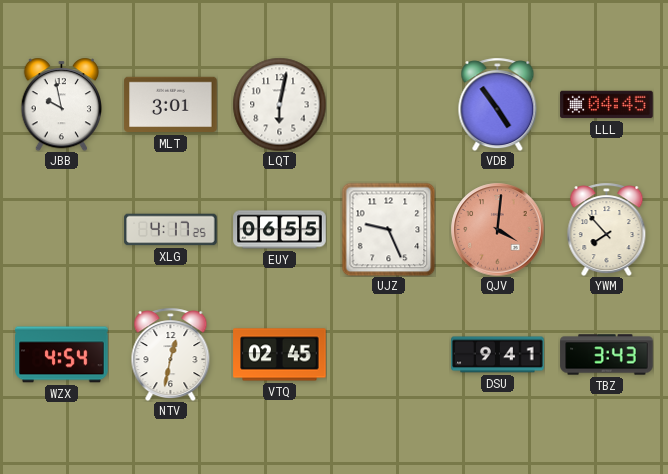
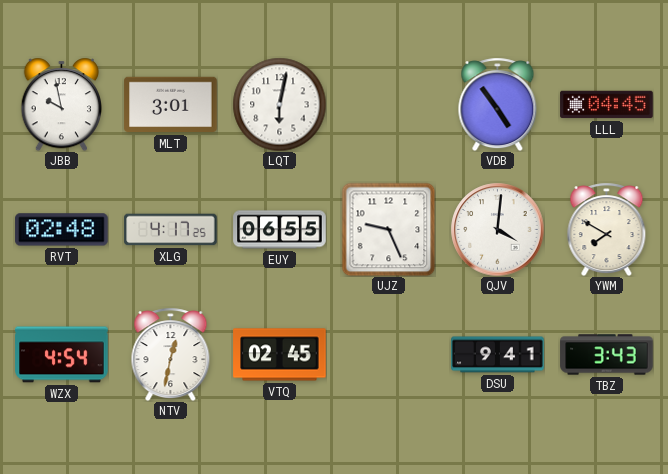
RVT: none -> 02:48 (62, 230)
QJV dial: salmon -> white (497, 229)
YWM: 7:53 -> 7:50 (607, 229)
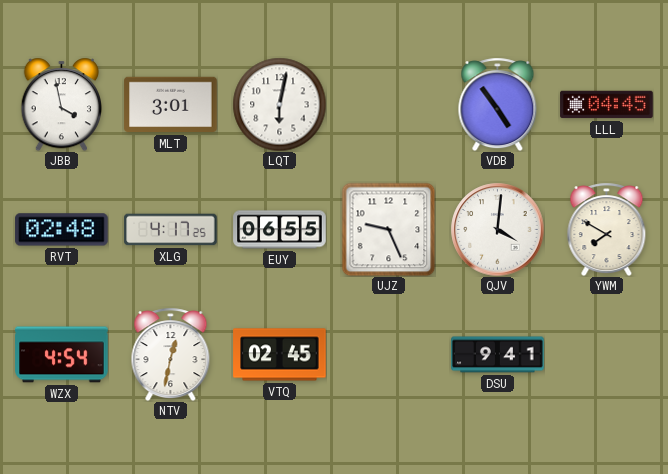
JBB: 9:58 -> 3:58 (61, 104)
TBZ: 3:43 -> none (607, 355)
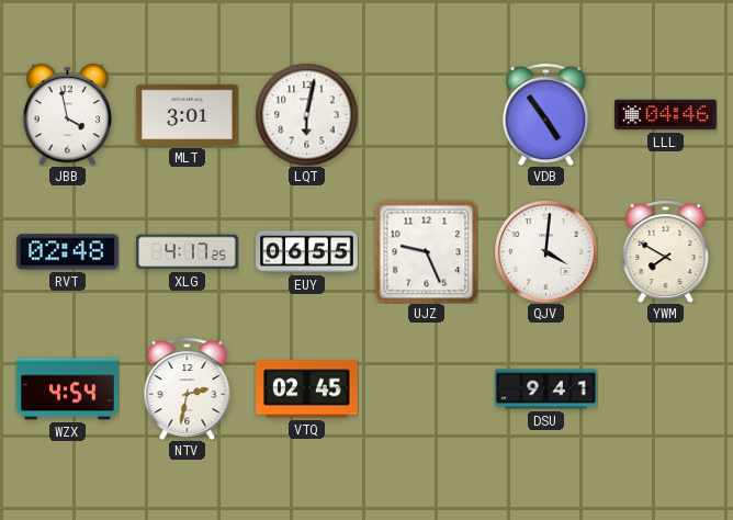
LLL: 04:45 -> 04:46 (666, 115)
NTV: 12:32 -> 2:32 (188, 388)
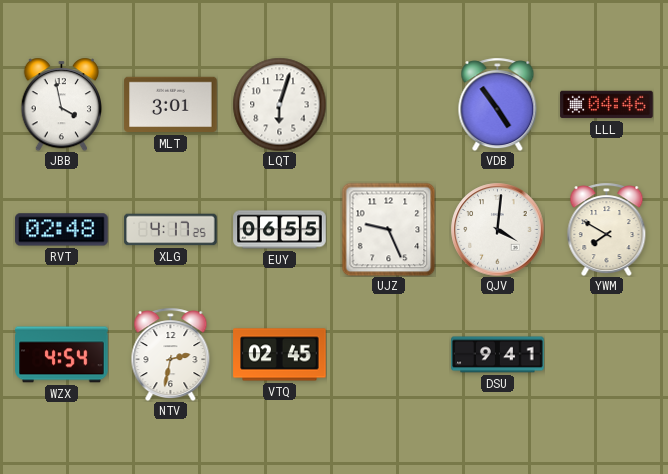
LQT: 6:02 -> 6:03 (279, 104)
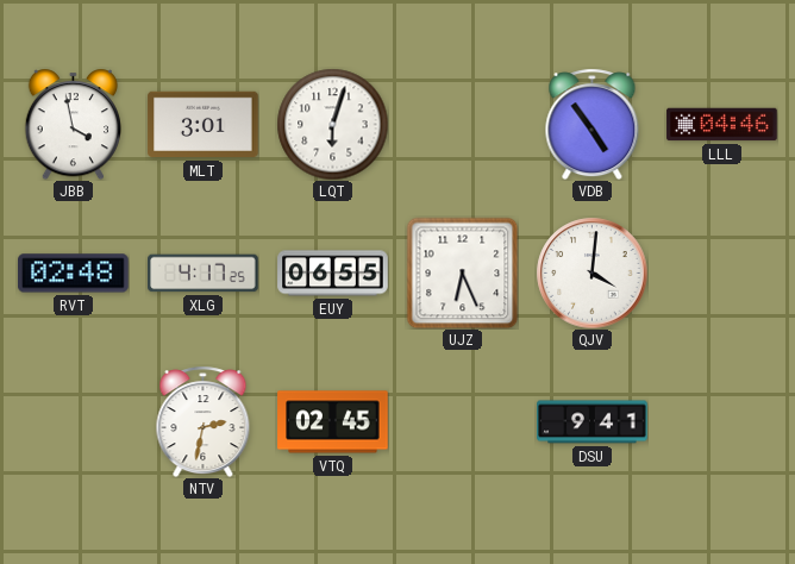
UJZ: 9:26 -> 6:26 (462, 272)
YWM: 7:50 -> none (607, 229)
WZX: 4:54 -> none (62, 355)
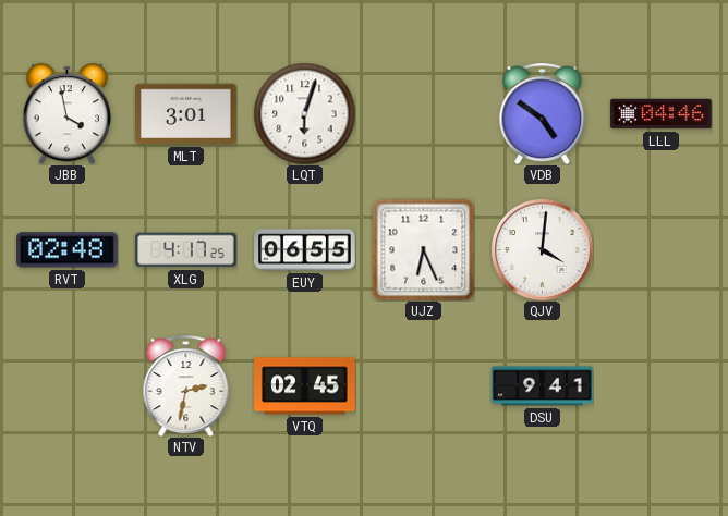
VDB: 4:54 -> 4:51 (543, 113)
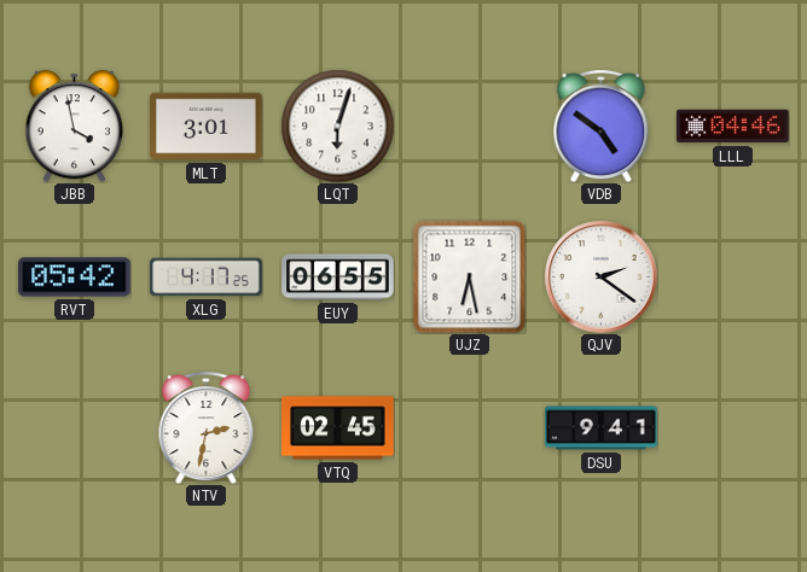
RVT: 02:48 -> 05:42 (75, 278)
UJZ: 6:26 -> 6:28 (469, 276)
QJV: 4:01 -> 2:21 (600, 276)
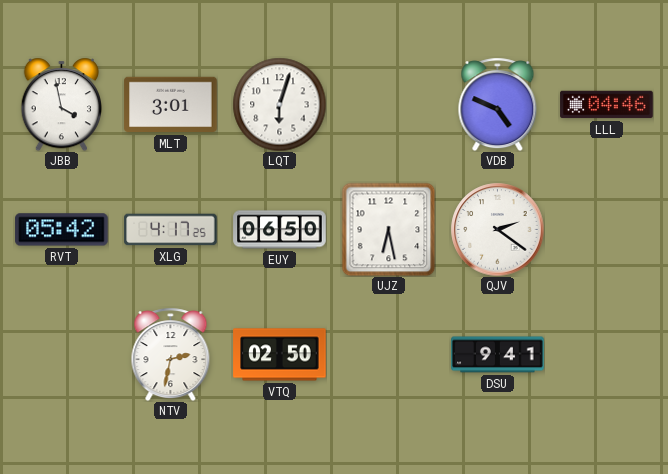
VDB: 4:51 -> 4:49 (498, 104)
EUY: 06:55 -> 06:50 (280, 230)
VTQ: 02:45 -> 02:50 (280, 355)
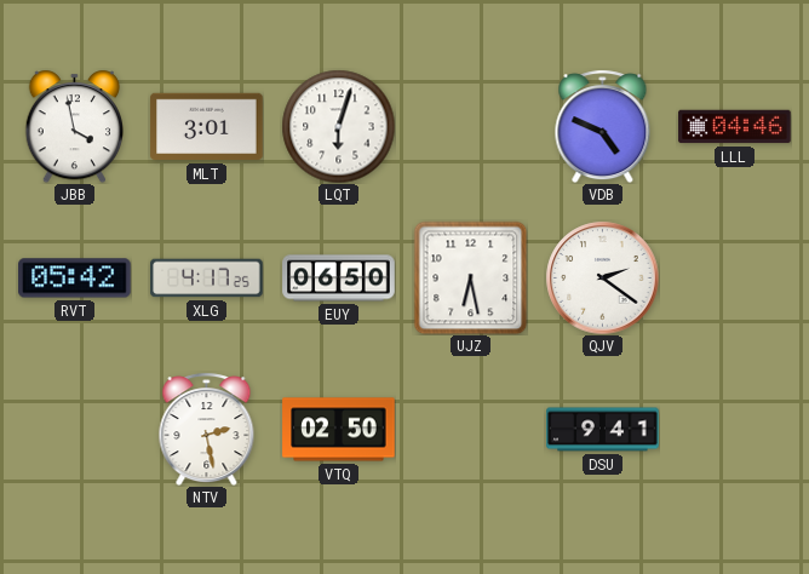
NTV: 2:32 -> 2:28 (207, 429)
